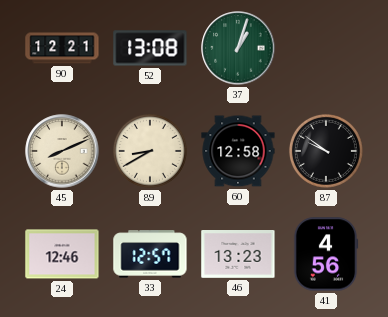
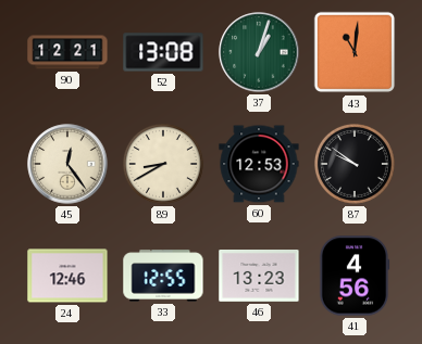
43: none -> 11:01 (355, 52)
45: 8:11 -> 12:24 (67, 164)
60: 12:58 -> 12:53 (259, 164)
33: 12:57 -> 12:55 (163, 276)
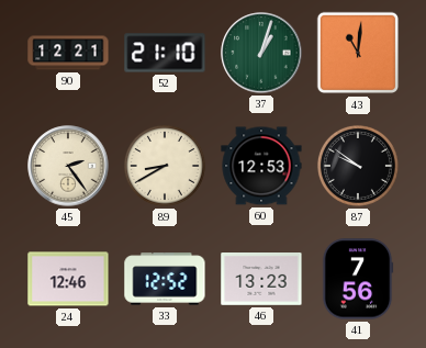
52: 13:08 -> 21:10 (165, 53)
45: 12:24 -> 2:24 (68, 166)
33: 12:55 -> 12:52 (165, 279)
41: 4:56 -> 7:56 (358, 279)
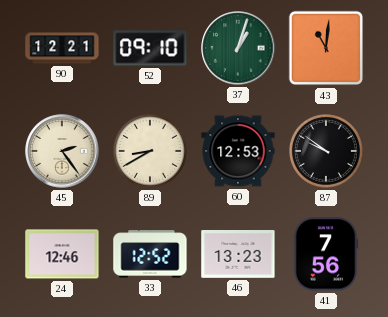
52: 21:10 -> 09:10 (150, 48)
